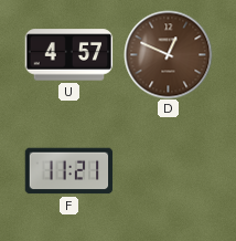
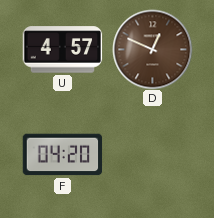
F: 11:21 -> 04:20 (62, 155)
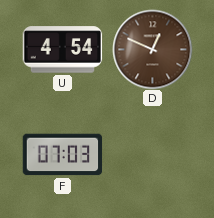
U: 4:57 -> 4:54 (62, 50)
F: 04:20 -> 07:03 (62, 155)
